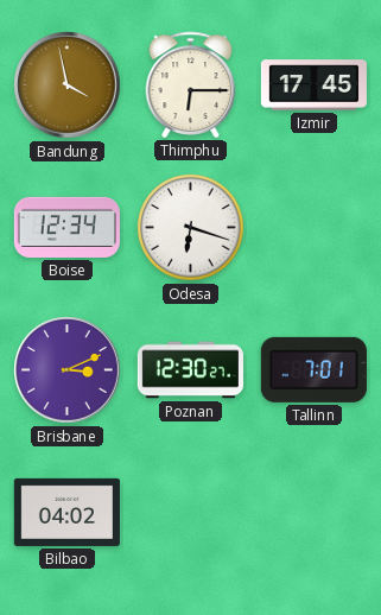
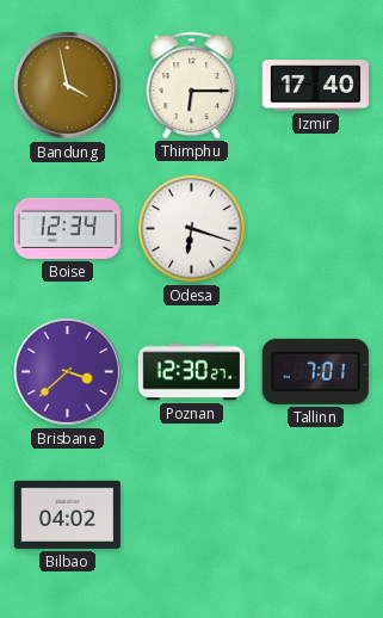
Izmir: 17:45 -> 17:40 (315, 86)
Brisbane: 3:11 -> 3:38 (68, 372)
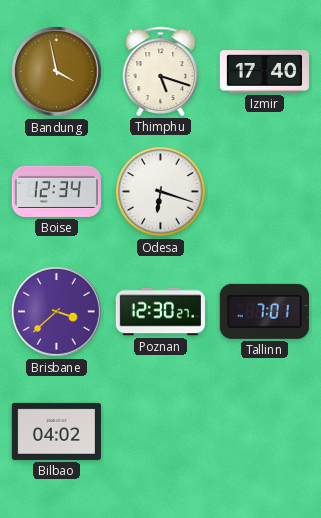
Thimphu: 6:15 -> 5:18 (161, 71)
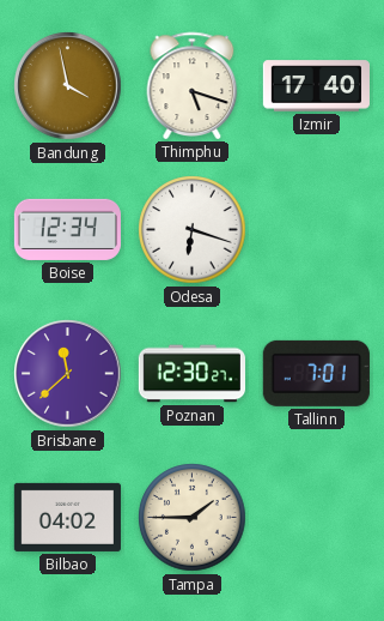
Brisbane: 3:38 -> 11:38 (68, 374)
Tampa: none -> 1:45 (193, 518)
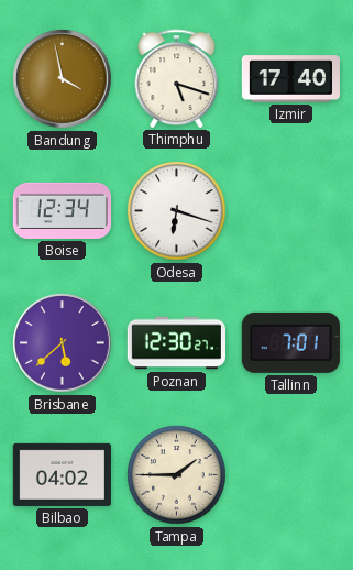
Brisbane: 11:38 -> 5:38 (63, 343)
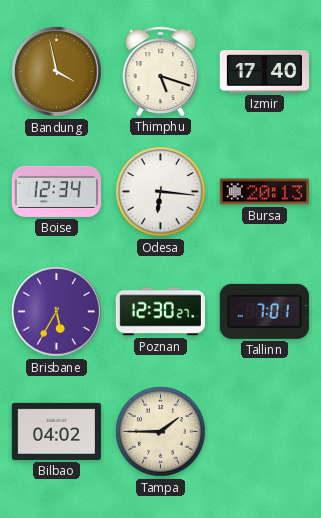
Odesa: 6:18 -> 6:16 (161, 192)
Bursa: none -> 20:13 (264, 192)
Brisbane: 5:38 -> 5:35 (57, 312)
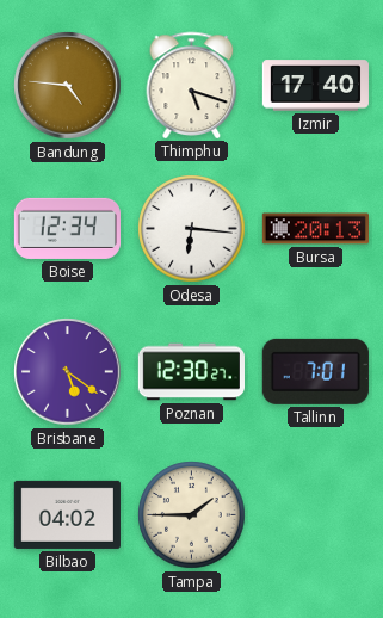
Bandung: 3:58 -> 4:46 (68, 86)
Brisbane: 5:35 -> 5:21 (68, 372)
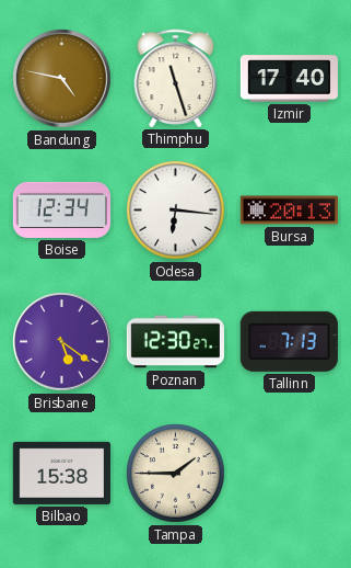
Bandung: 4:46 -> 4:47 (62, 79)
Thimphu: 5:18 -> 11:27 (176, 78)
Tallinn: 7:01 -> 7:13 (289, 341)
Bilbao: 04:02 -> 15:38 (61, 473)
